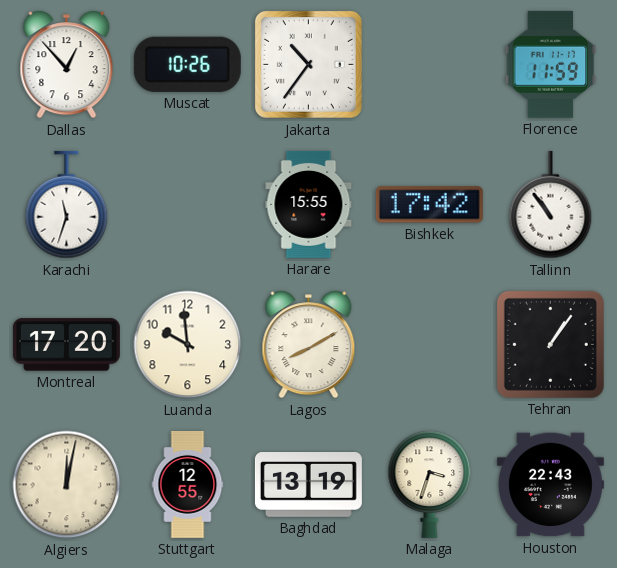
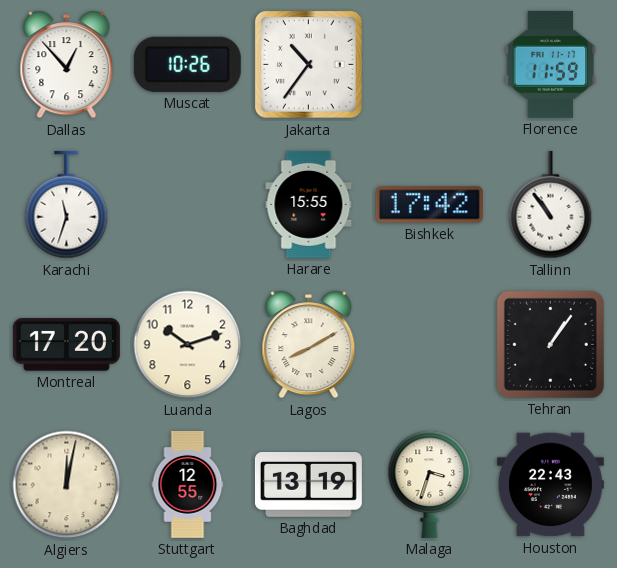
Luanda: 9:59 -> 10:12 (188, 345)
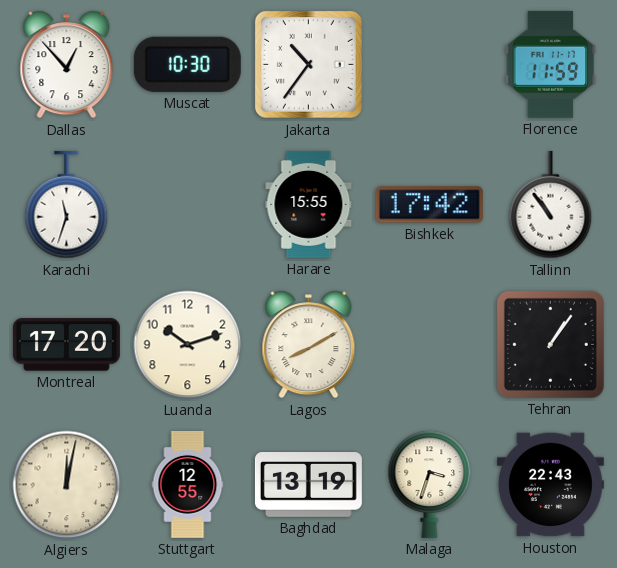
Muscat: 10:26 -> 10:30 (187, 64)
